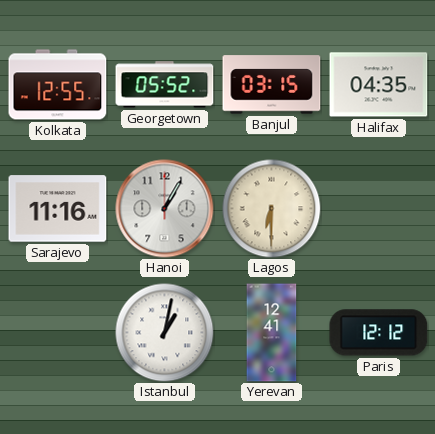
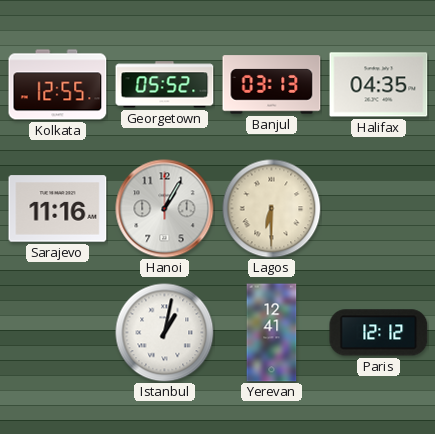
Banjul: 03:15 -> 03:13 (272, 85)
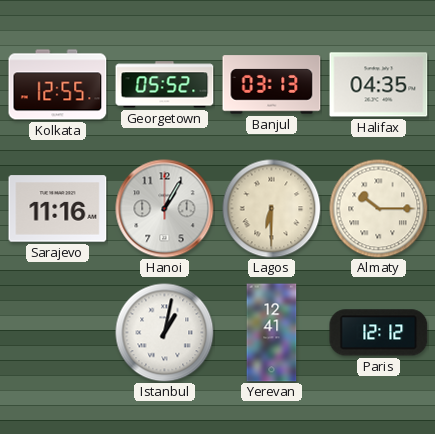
Almaty: none -> 10:15 (379, 209)
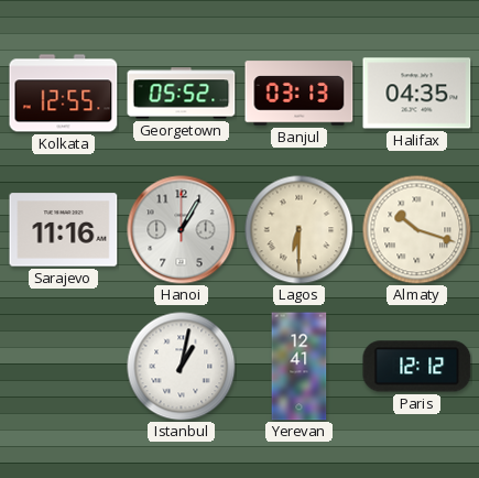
Almaty: 10:15 -> 10:18 (417, 230)
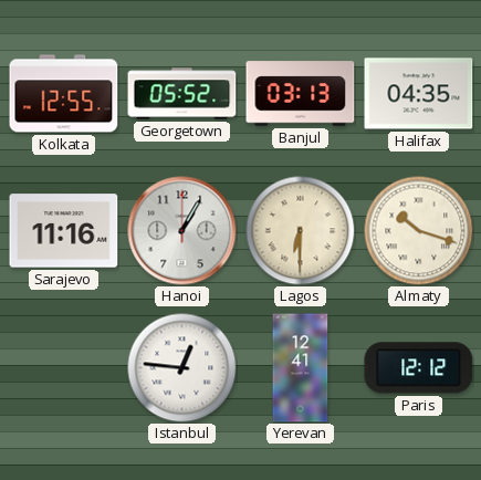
Istanbul: 1:02 -> 12:46 (182, 368)
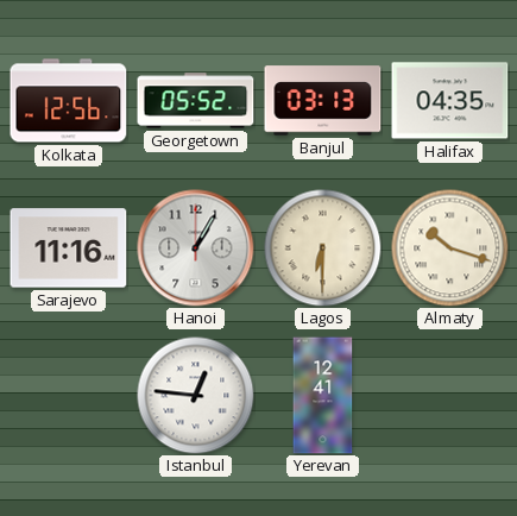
Kolkata: 12:55 -> 12:56 (69, 101)
Paris: 12:12 -> none (419, 368)
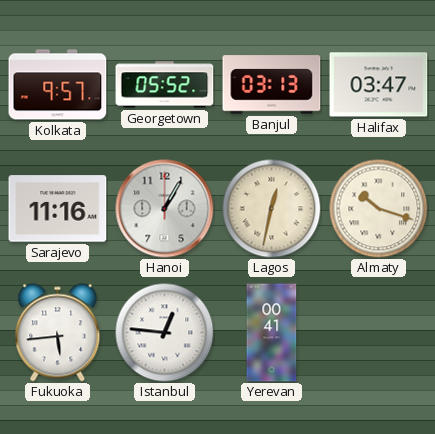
Kolkata: 12:56 -> 9:57 (58, 85)
Halifax: 04:35 -> 03:47 (379, 85)
Lagos: 6:30 -> 12:32 (272, 209)
Fukuoka: none -> 5:44 (58, 333)
Yerevan: 12:41 -> 00:41 (272, 333)
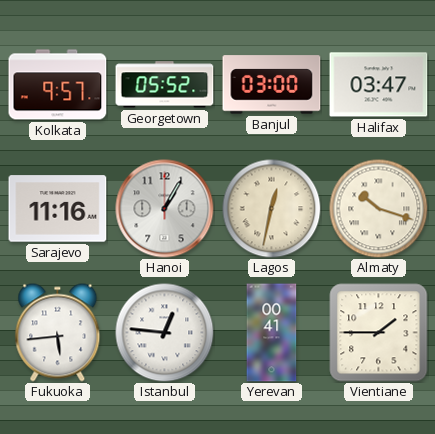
Banjul: 03:13 -> 03:00 (272, 85)
Vientiane: none -> 1:45 (379, 333)
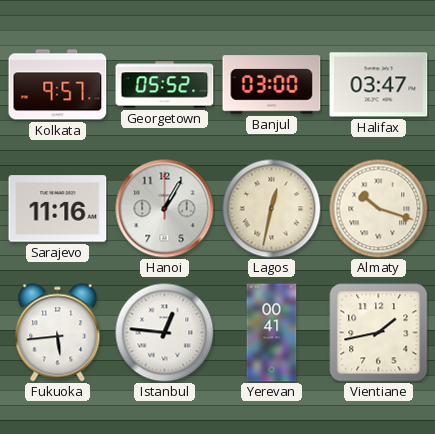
Vientiane: 1:45 -> 1:43 (379, 333)
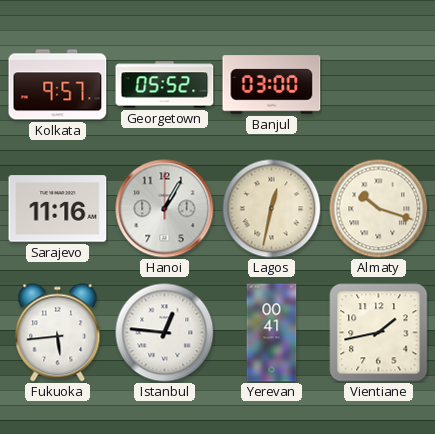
Halifax: 03:47 -> none (379, 85)
